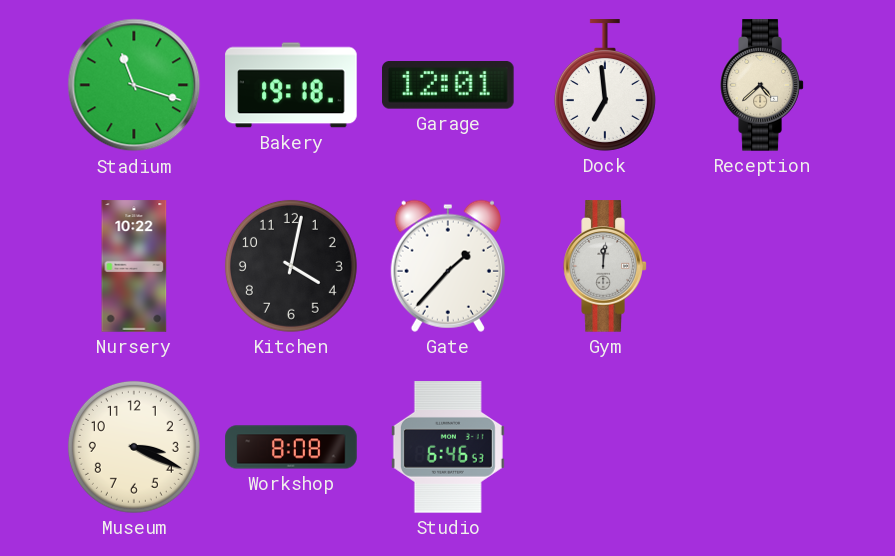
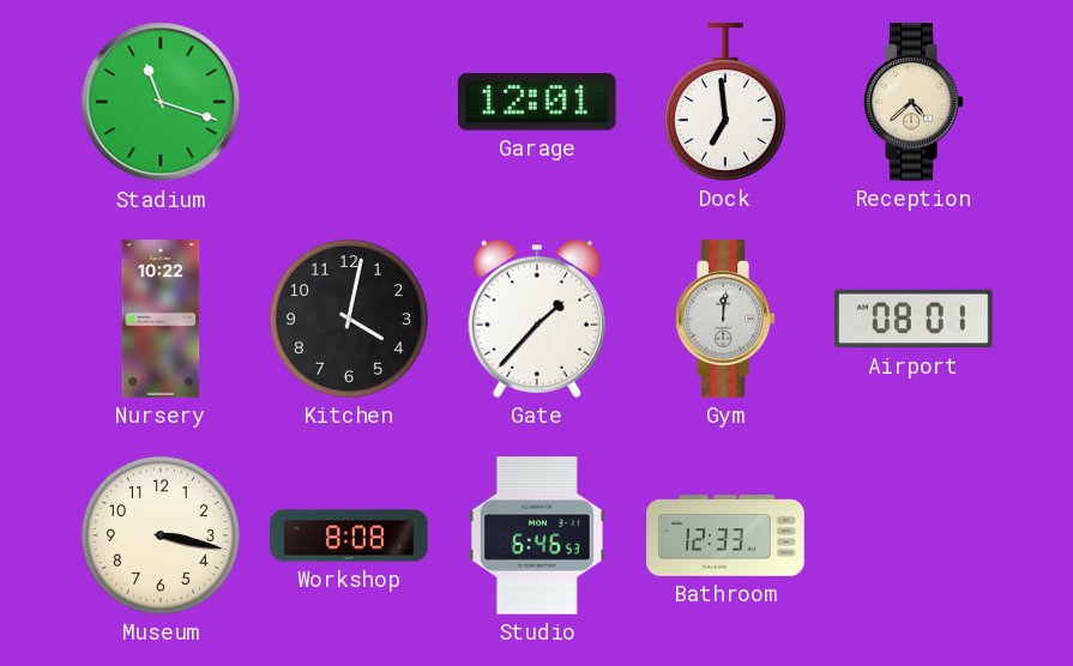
Bakery: 19:18 -> none (291, 85)
Airport: none -> 08:01 (914, 319)
Museum: 3:19 -> 3:17 (161, 535)
Bathroom: none -> 12:33 (725, 537)
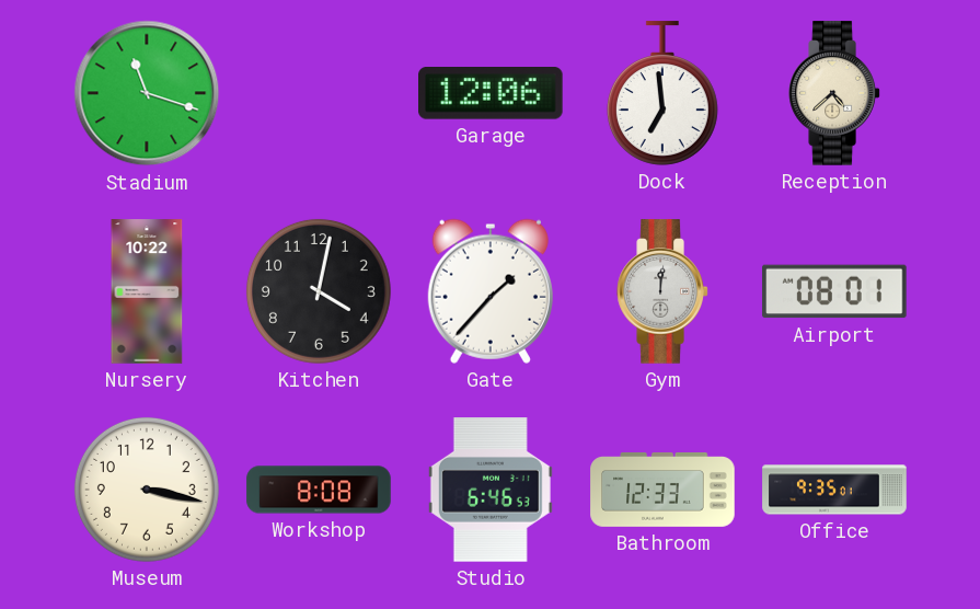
Garage: 12:01 -> 12:06 (492, 93)
Office: none -> 9:35 (834, 490)
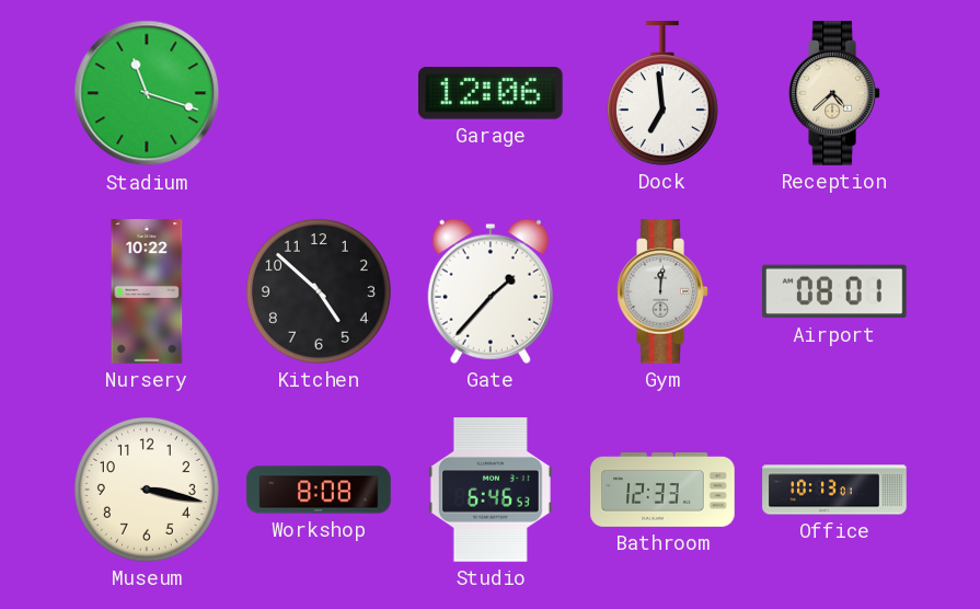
Kitchen: 4:02 -> 4:52 (319, 291)
Office: 9:35 -> 10:13 (834, 490)
